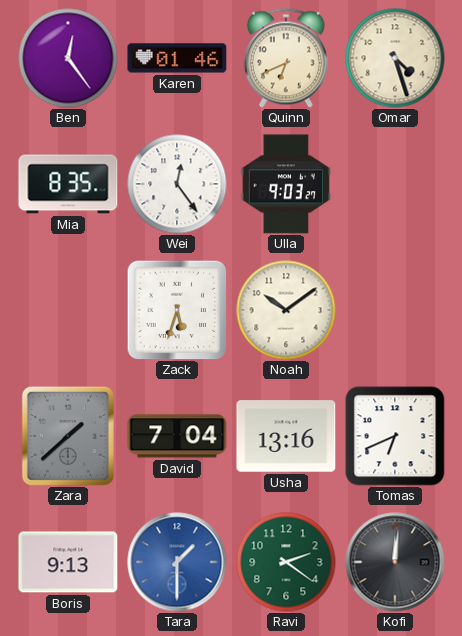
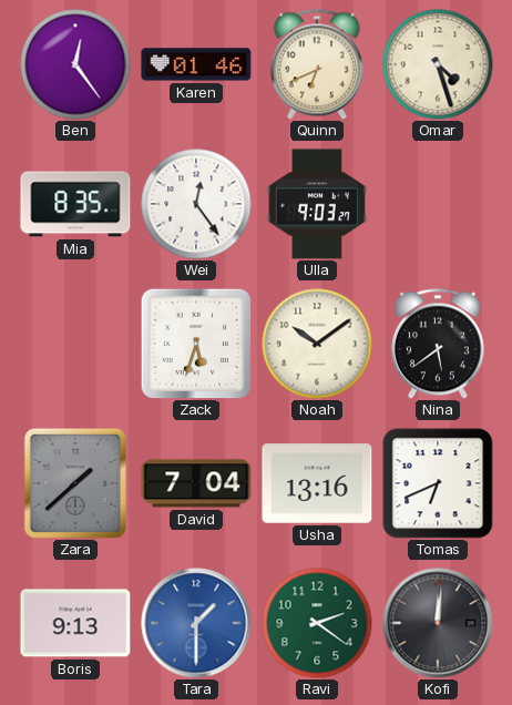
Nina: none -> 5:39 (438, 344)
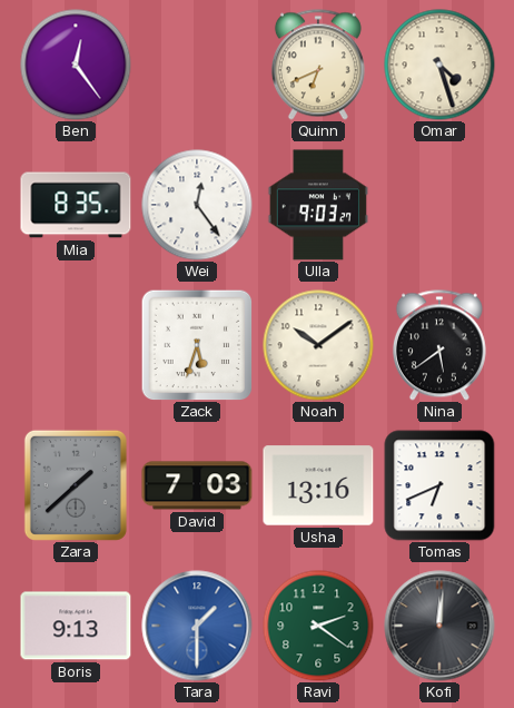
Karen: 01:46 -> none (196, 64)
David: 7:04 -> 7:03 (197, 485)
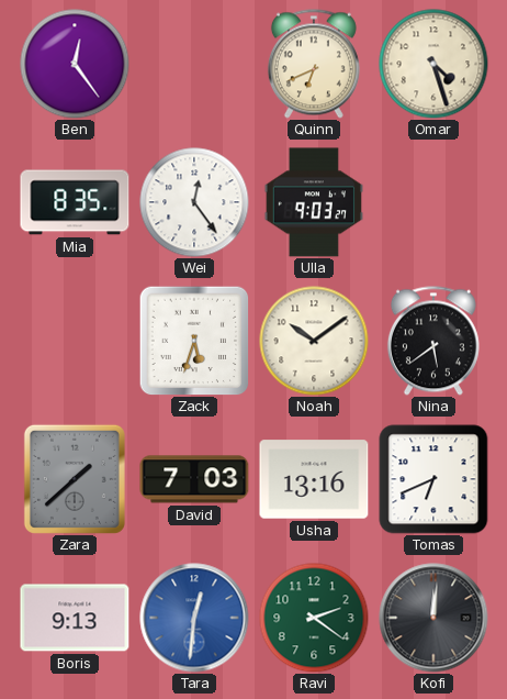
Tara: 1:30 -> 12:31 (194, 618)
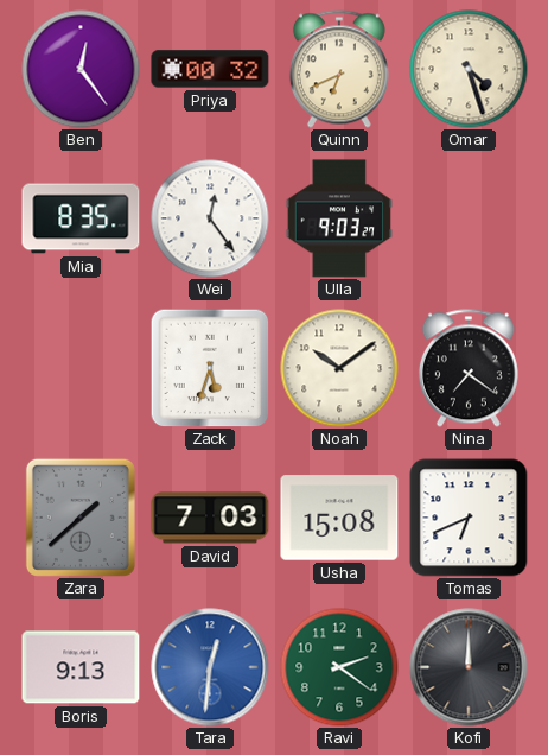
Priya: none -> 00:32 (210, 69)
Nina: 5:39 -> 7:21 (469, 368)
Usha: 13:16 -> 15:08 (339, 518)
Kofi: 12:01 -> 12:00 (469, 667)
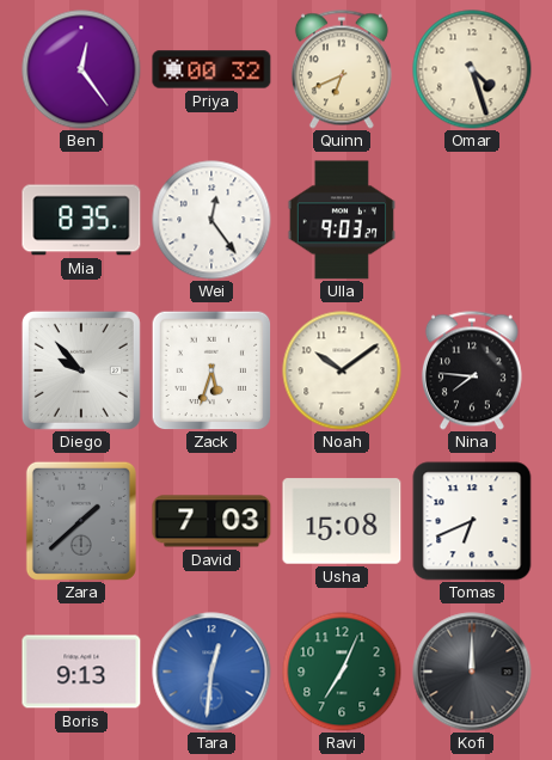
Diego: none -> 9:53 (81, 370)
Nina: 7:21 -> 7:46 (472, 370)
Ravi: 2:21 -> 7:04 (342, 672)
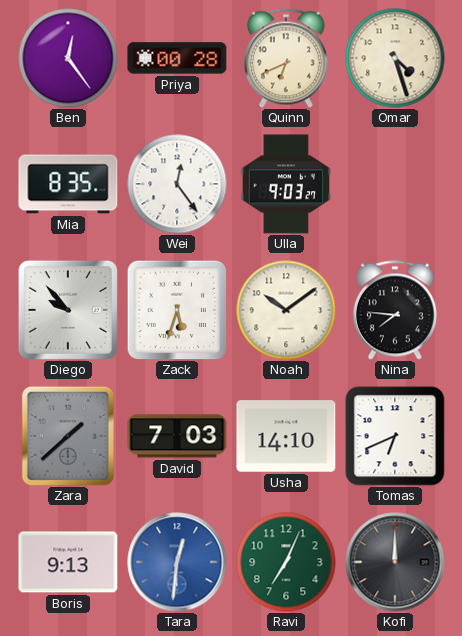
Priya: 00:32 -> 00:28 (177, 58)
Usha: 15:08 -> 14:10 (286, 436)
